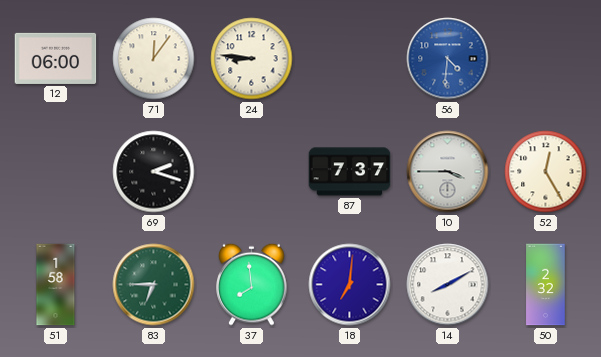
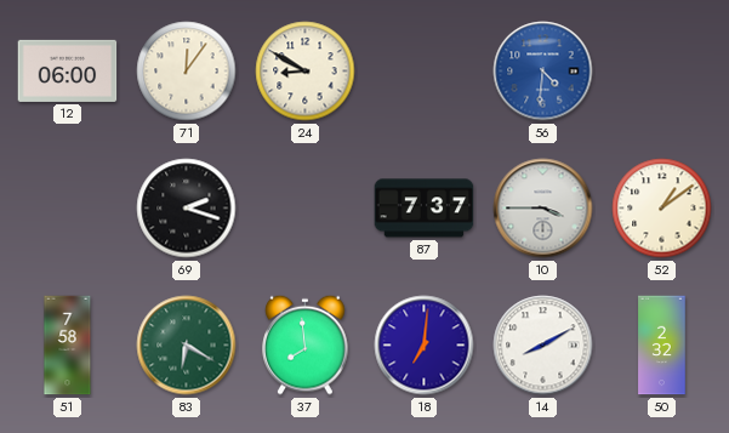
24: 8:46 -> 8:50 (306, 72)
52: 12:25 -> 1:09 (662, 209)
51: 1:58 -> 7:58 (68, 346)
83: 6:45 -> 6:20 (187, 346)
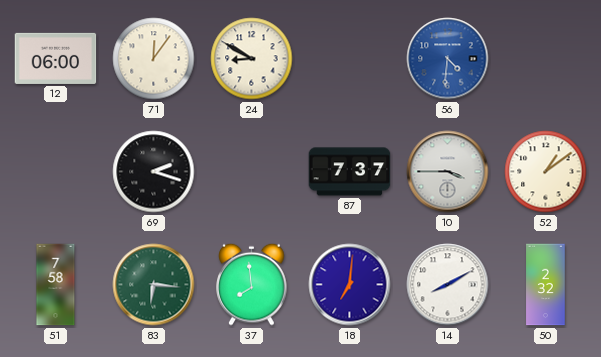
83: 6:20 -> 6:16 (154, 285)
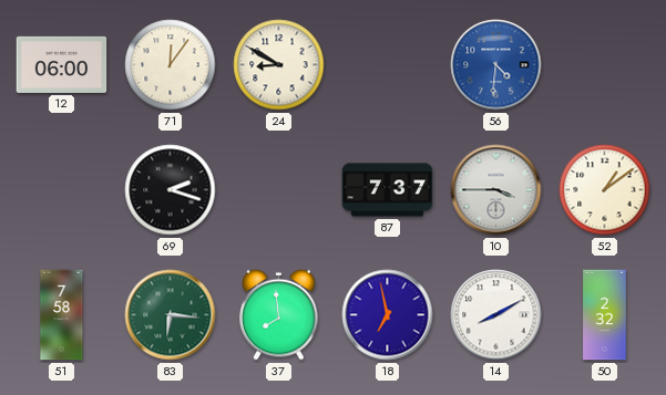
18: 7:01 -> 6:58 (388, 315)
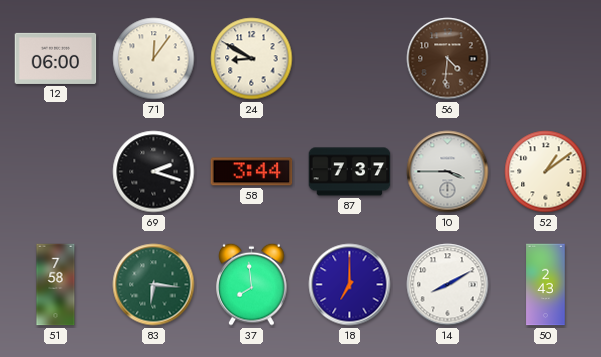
56 dial: blue -> brown (448, 59)
58: none -> 3:44 (252, 172)
18: 6:58 -> 7:00 (350, 285)
50: 2:32 -> 2:43 (546, 285)
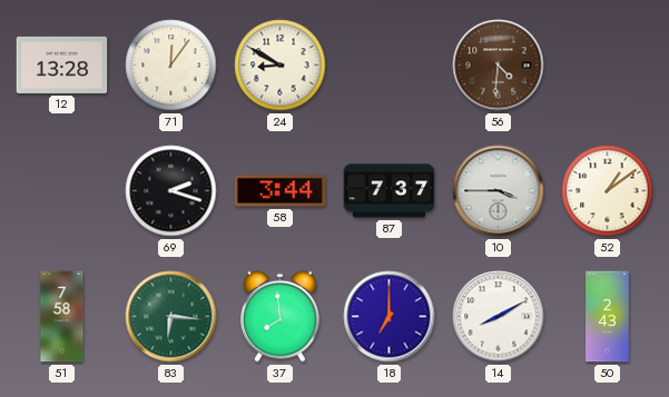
12: 06:00 -> 13:28 (62, 64)
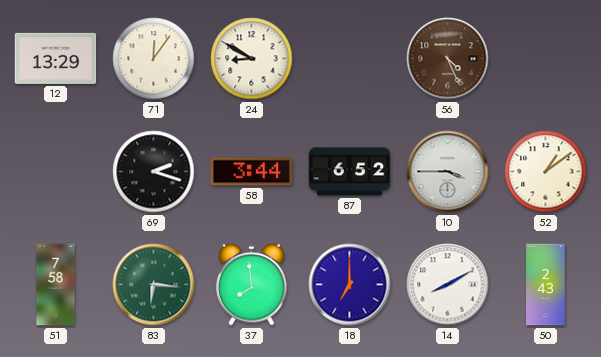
12: 13:28 -> 13:29 (56, 58)
56: 4:31 -> 4:26 (448, 59)
87: 7:37 -> 6:52 (350, 172)
